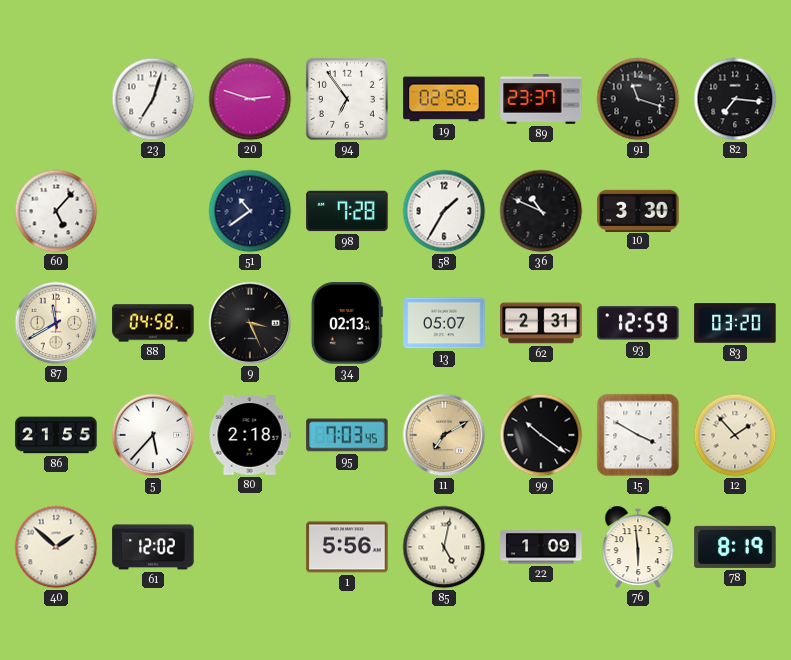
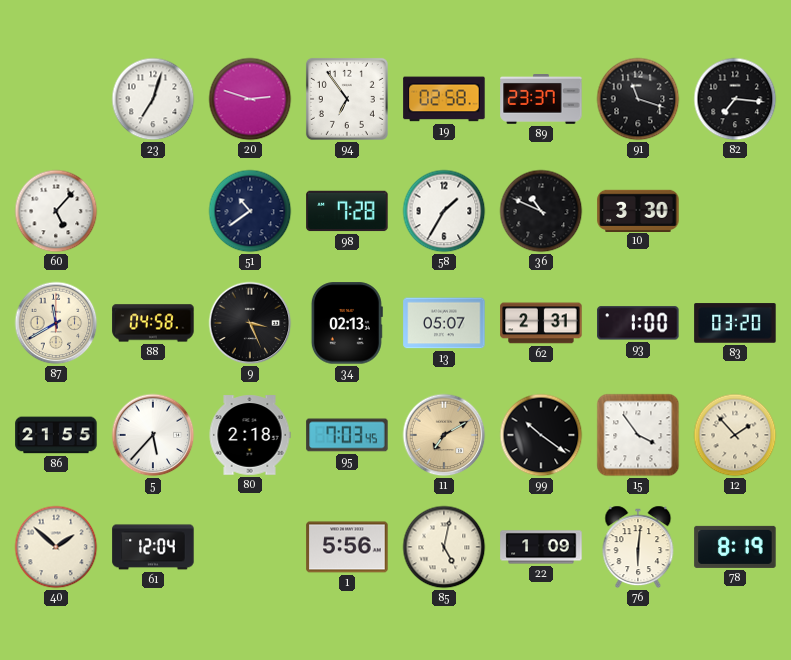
93: 12:59 -> 1:00 (638, 323)
15: 3:50 -> 3:54 (638, 435)
61: 12:02 -> 12:04 (153, 547)
76: 5:59 -> 6:01 (638, 547)
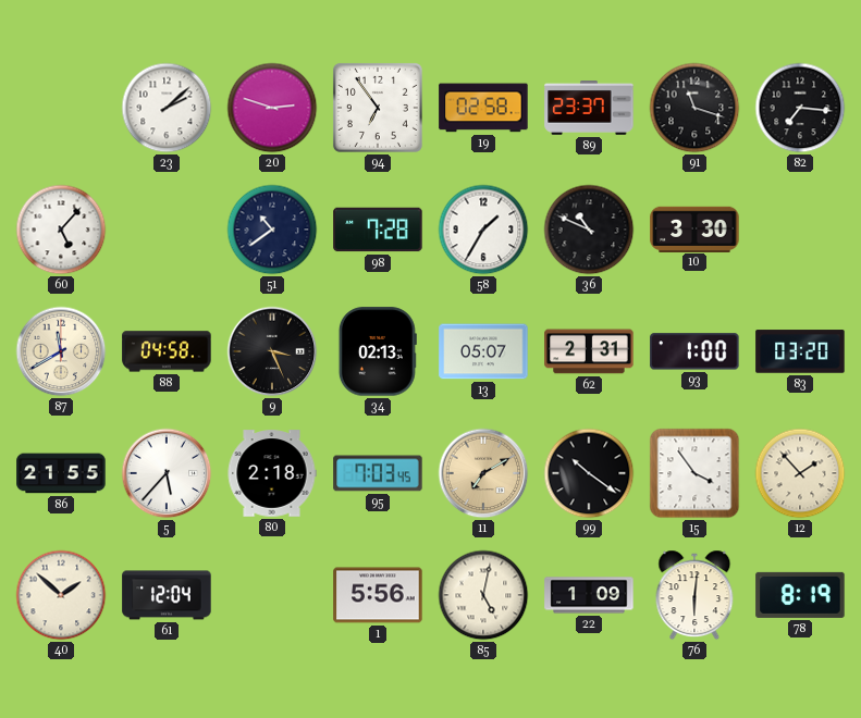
23: 7:03 -> 2:08 (167, 108)
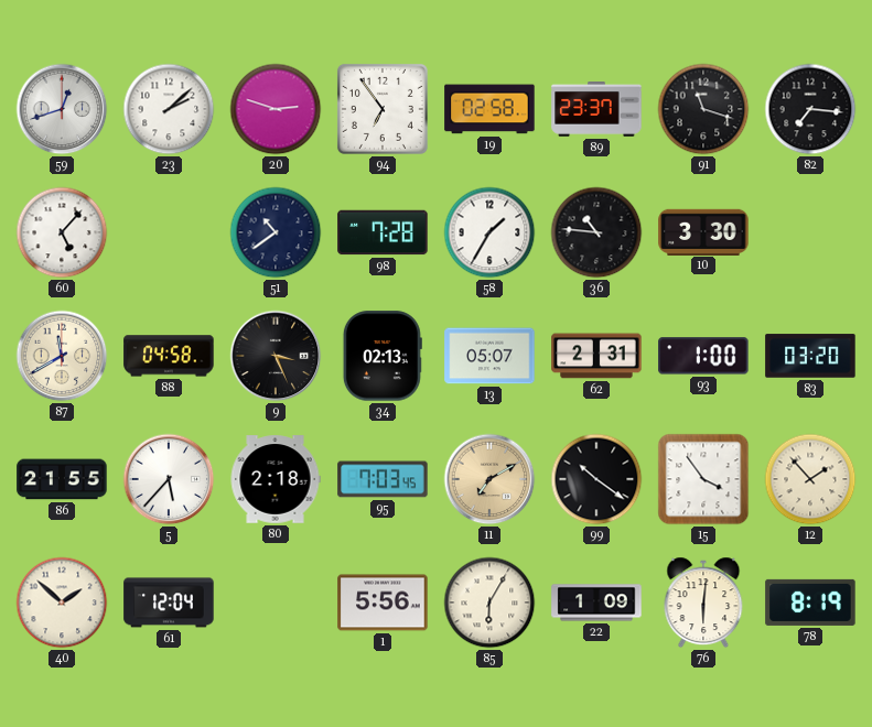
59: none -> 12:42 (62, 109)
36: 10:49 -> 10:46 (596, 232)
85: 5:02 -> 6:05 (489, 603)
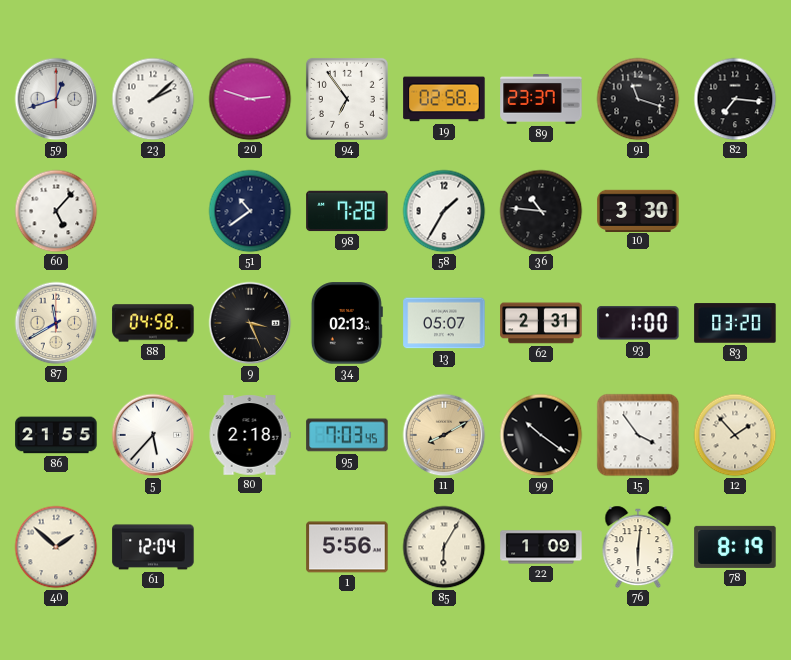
11: 7:10 -> 8:10 (444, 435)
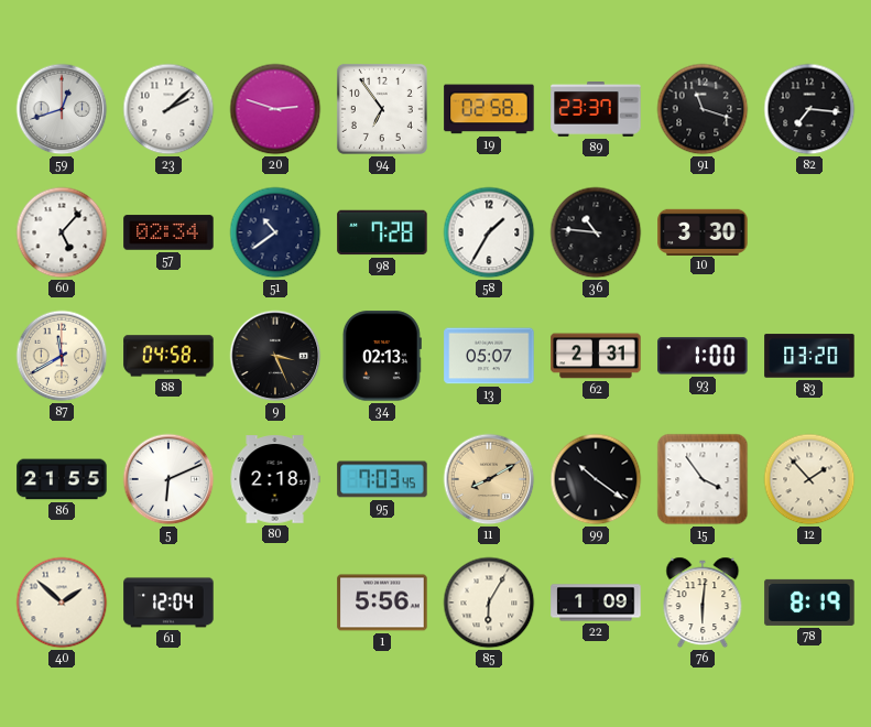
57: none -> 02:34 (168, 232)
5: 5:37 -> 6:11 (168, 479)
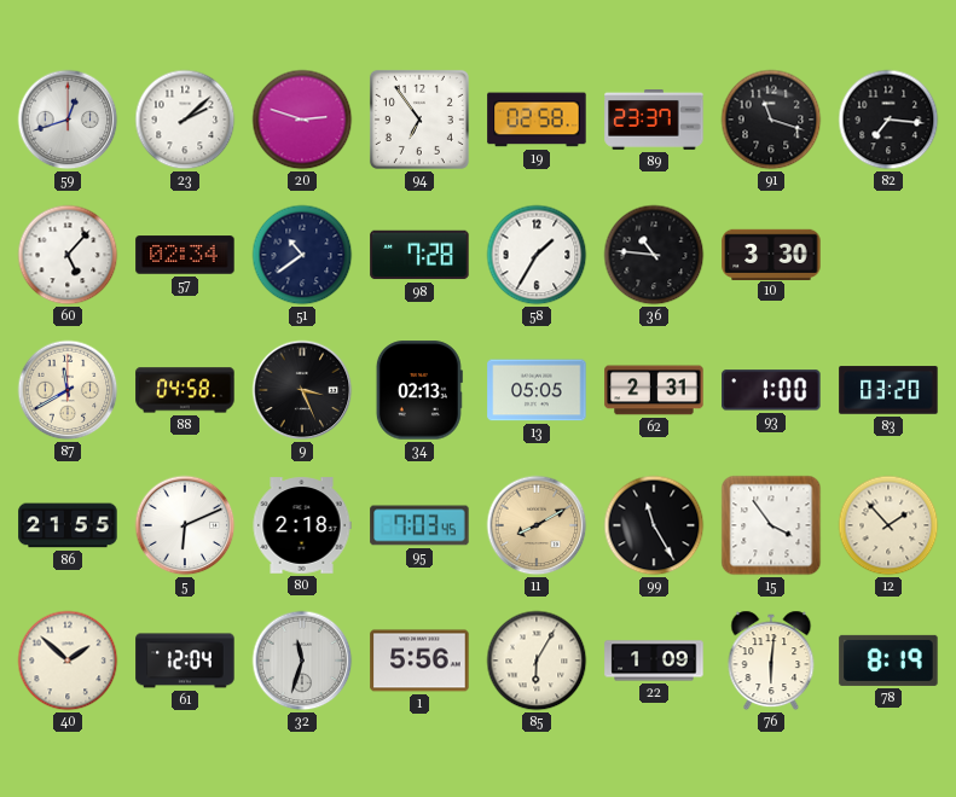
13: 05:07 -> 05:05 (537, 390)
99: 10:21 -> 11:25 (654, 525)
32: none -> 11:33 (302, 661)
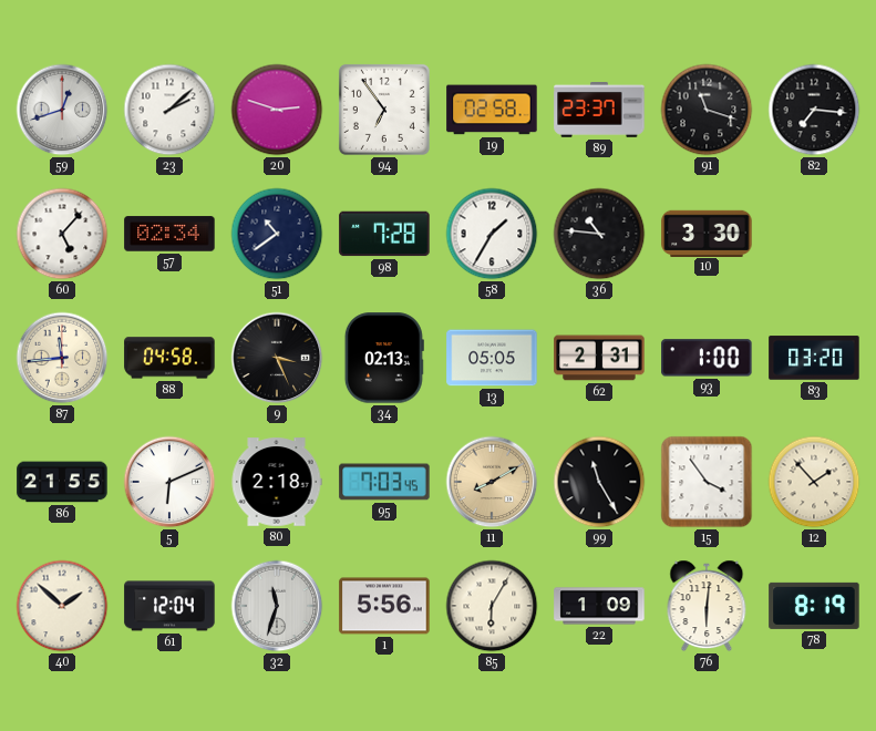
87: 11:40 -> 11:44 (62, 358)
